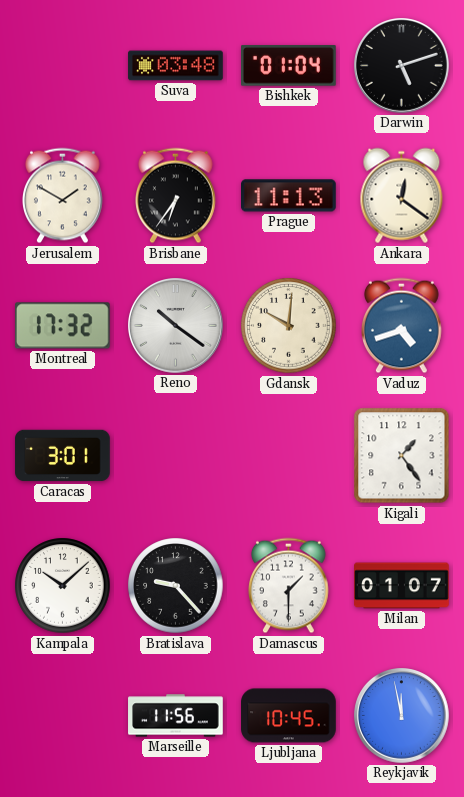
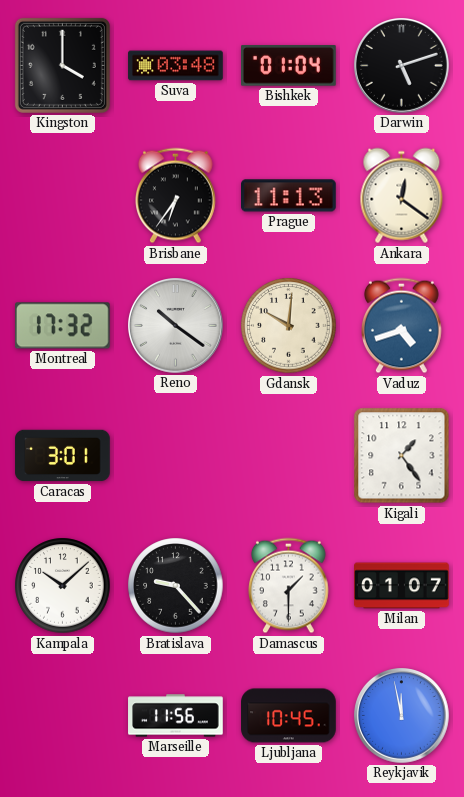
Kingston: none -> 4:00 (62, 65)
Jerusalem: 1:50 -> none (63, 196)
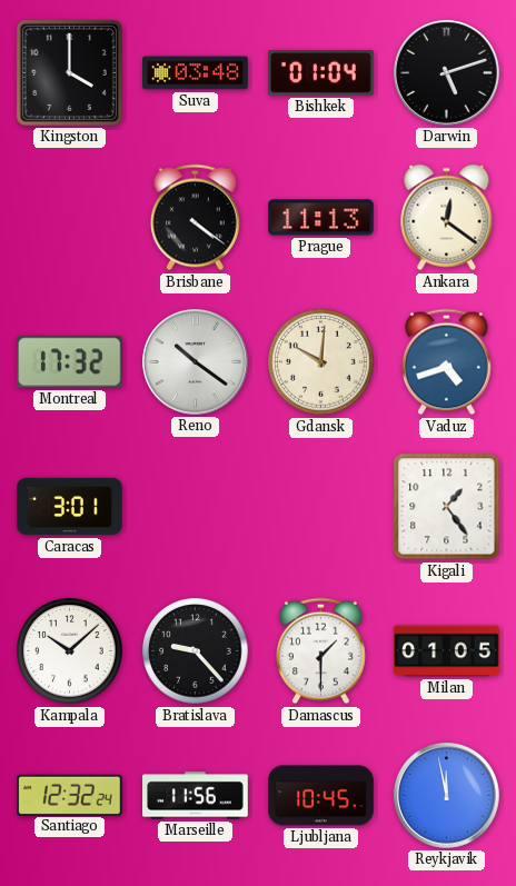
Brisbane: 6:36 -> 4:21 (196, 218)
Milan: 01:07 -> 01:05 (447, 651)
Santiago: none -> 12:32 (70, 795)
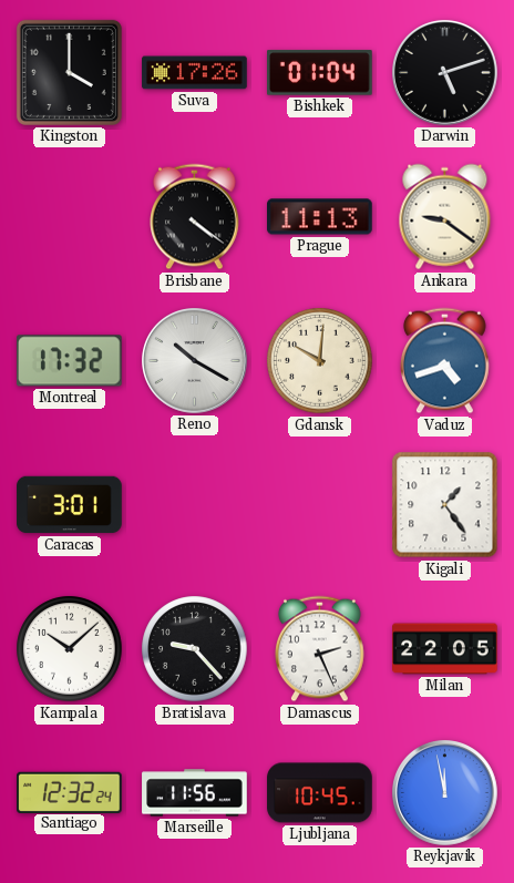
Suva: 03:48 -> 17:26 (195, 73)
Ankara: 12:21 -> 9:21 (445, 217)
Reno: 10:21 -> 10:20 (195, 361)
Damascus: 1:30 -> 2:26 (320, 649)
Milan: 01:05 -> 22:05 (445, 649)
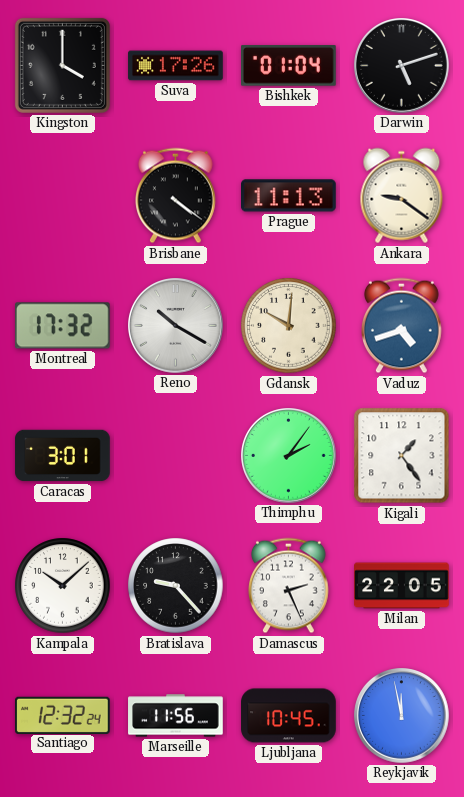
Thimphu: none -> 2:06 (289, 456)
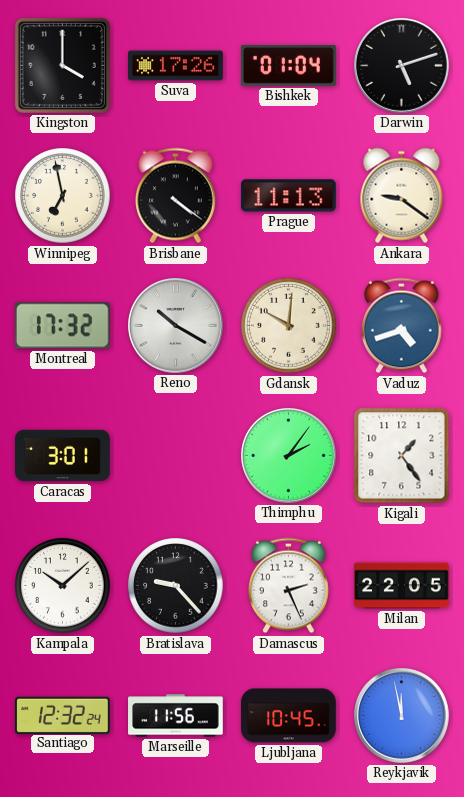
Winnipeg: none -> 6:58 (63, 196)
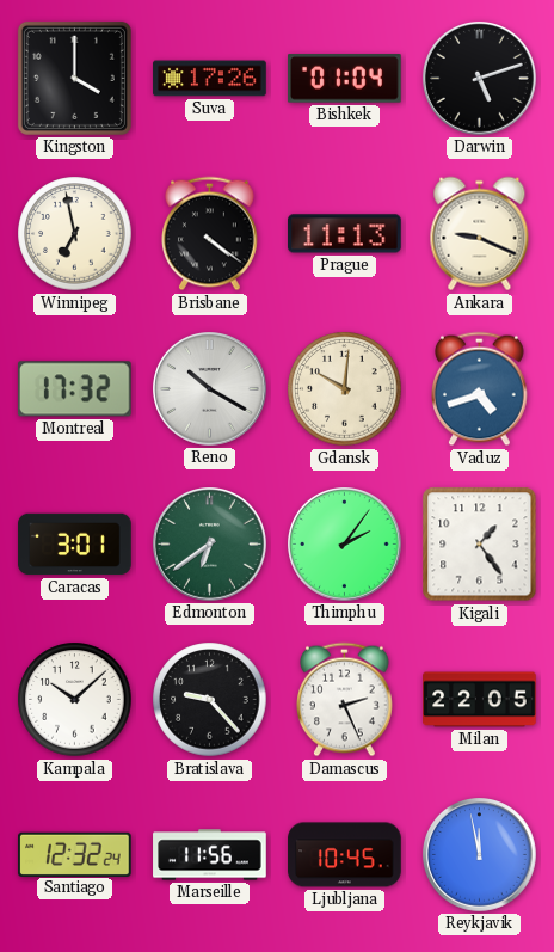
Ankara: 9:21 -> 9:19 (480, 234)
Edmonton: none -> 6:39 (210, 545)
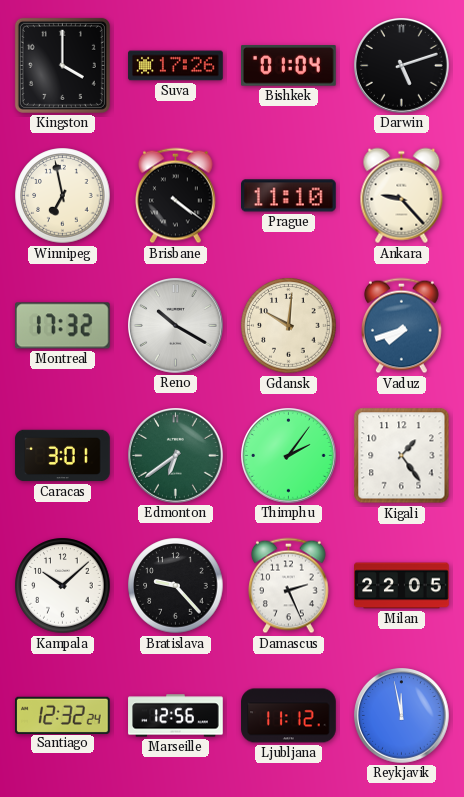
Prague: 11:13 -> 11:10 (289, 196)
Ankara: 9:19 -> 9:23 (402, 196)
Vaduz: 4:42 -> 7:42 (402, 326)
Marseille: 11:56 -> 12:56 (176, 716)
Ljubljana: 10:45 -> 11:12 (289, 716)
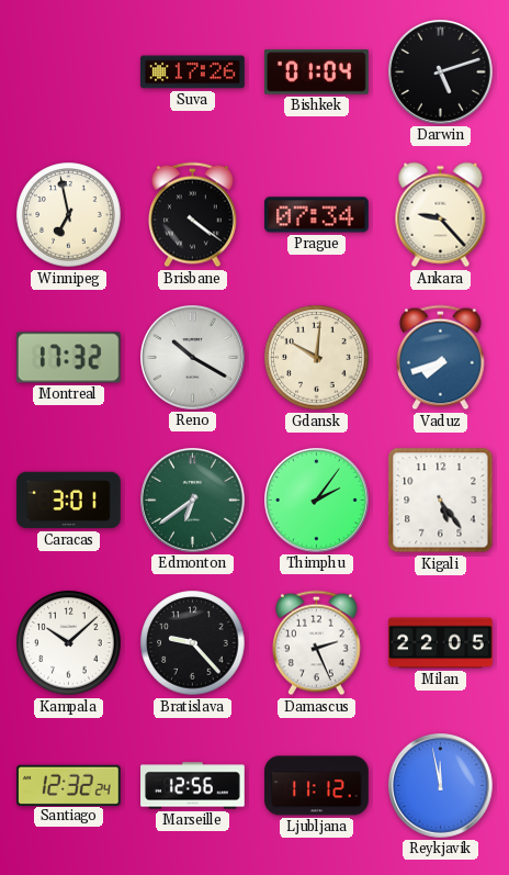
Kingston: 4:00 -> none (62, 65)
Prague: 11:10 -> 07:34 (317, 215)
Kigali: 1:24 -> 5:24 (441, 501)
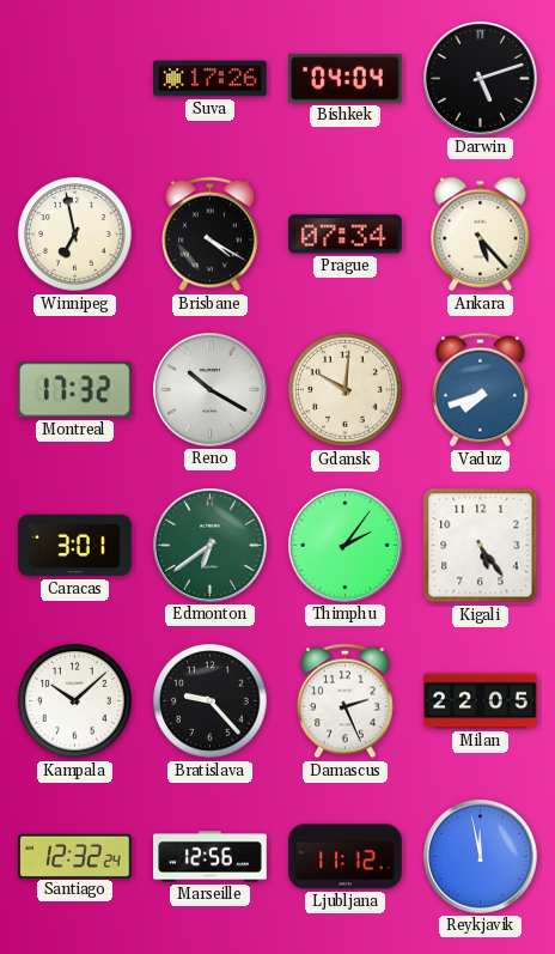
Bishkek: 01:04 -> 04:04 (346, 79)
Brisbane: 4:21 -> 4:20 (211, 235)
Ankara: 9:23 -> 5:23 (481, 235)
